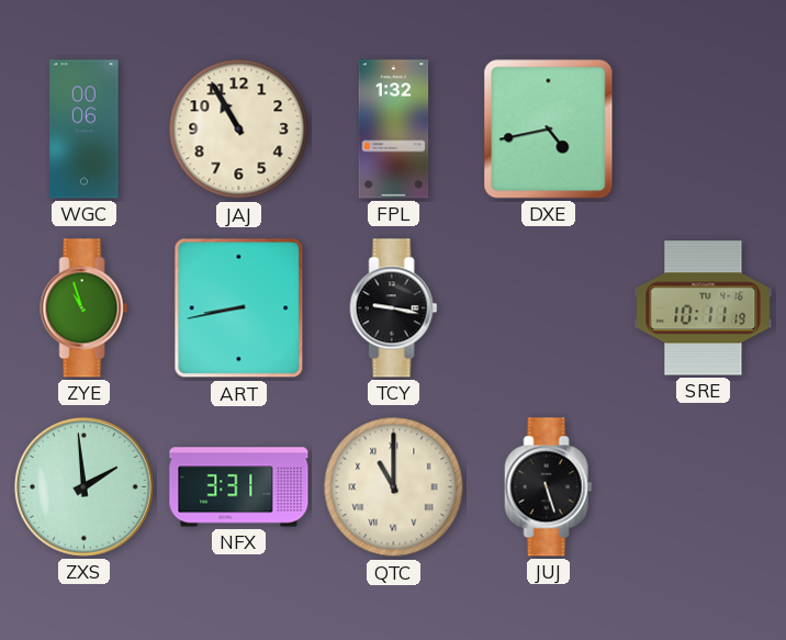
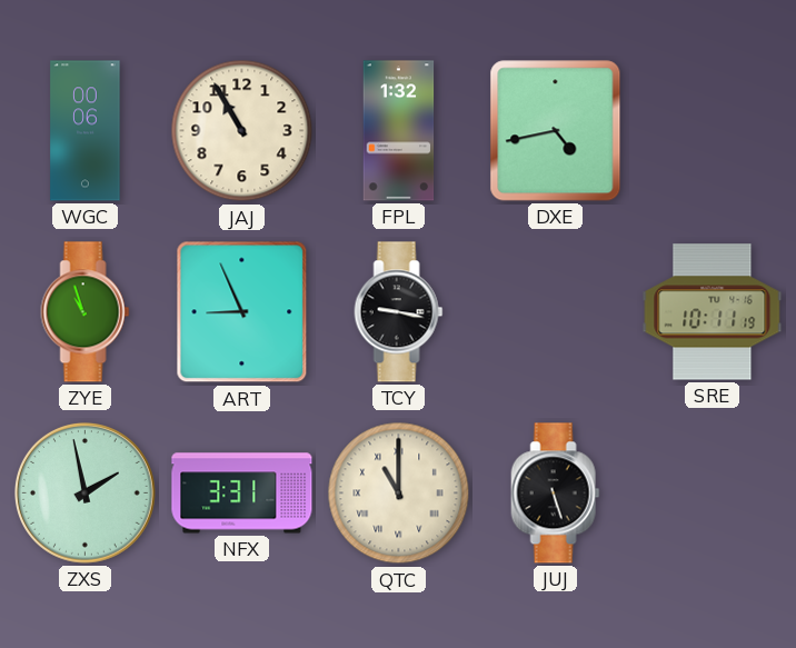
ART: 8:43 -> 8:56 (242, 312)
ZXS: 1:59 -> 1:58 (84, 492)
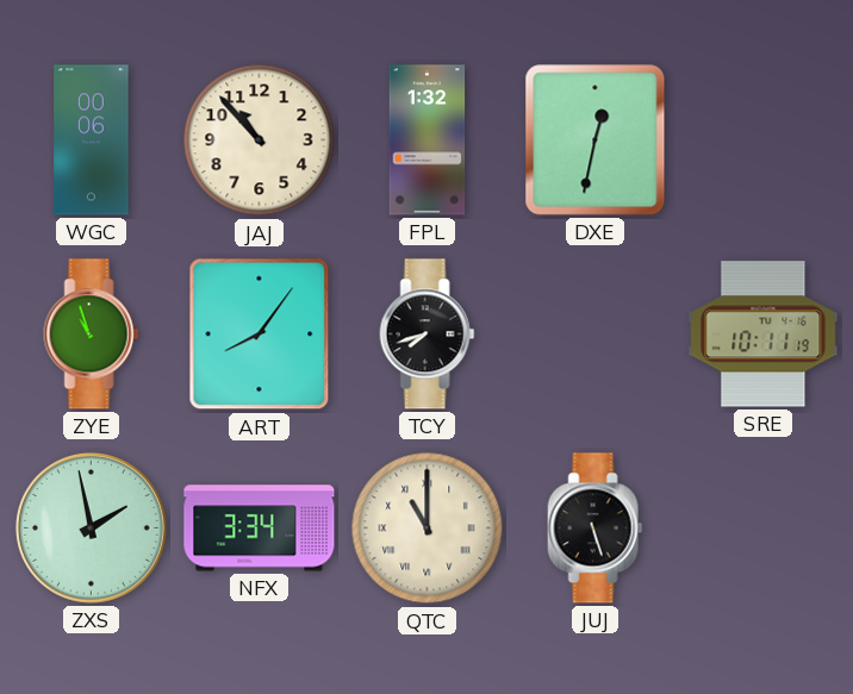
JAJ: 10:55 -> 10:53 (260, 140)
DXE: 4:43 -> 12:32 (596, 140)
ART: 8:56 -> 8:06 (260, 335)
TCY: 9:17 -> 7:42 (428, 335)
NFX: 3:31 -> 3:34 (260, 529)
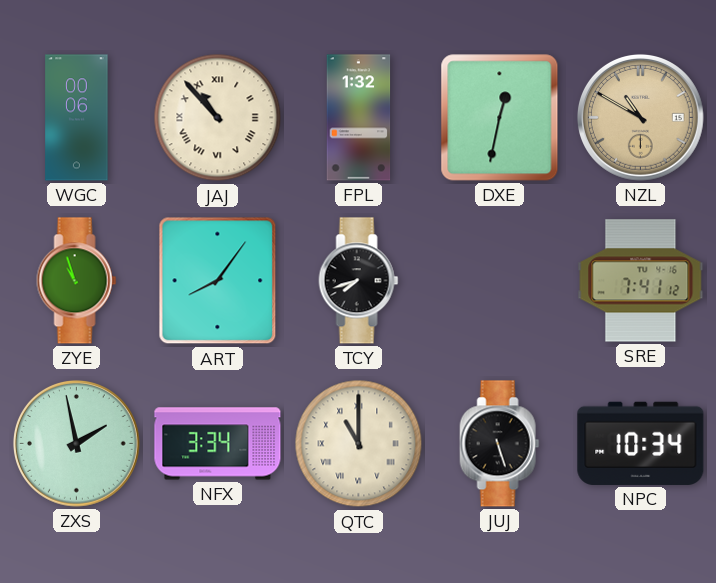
JAJ numerals: Arabic -> Roman (218, 118)
NZL: none -> 10:50 (640, 117)
SRE: 10:11 -> 7:41 (641, 281)
NPC: none -> 10:34 (641, 443)
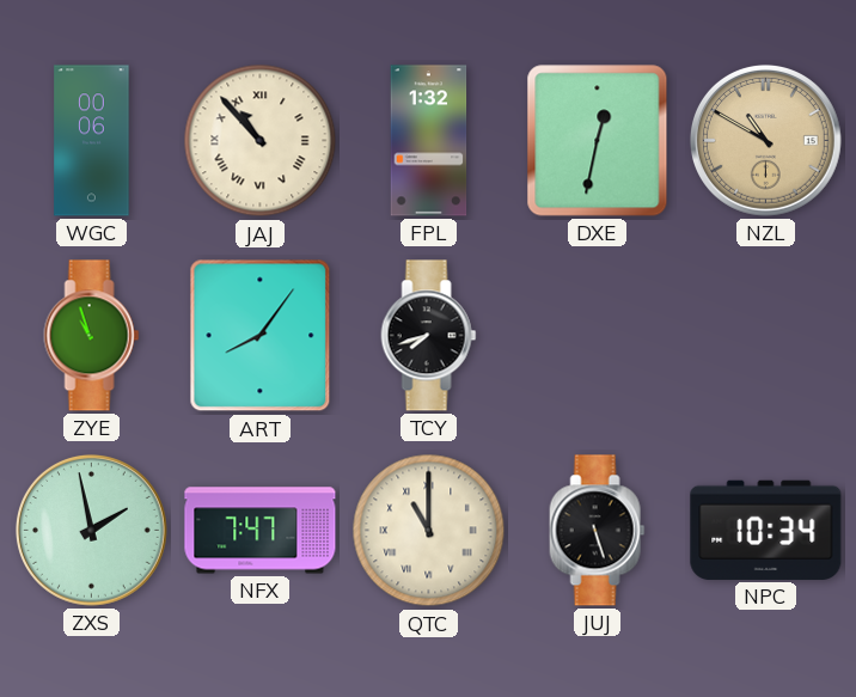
SRE: 7:41 -> none (641, 281)
NFX: 3:34 -> 7:47 (261, 531)
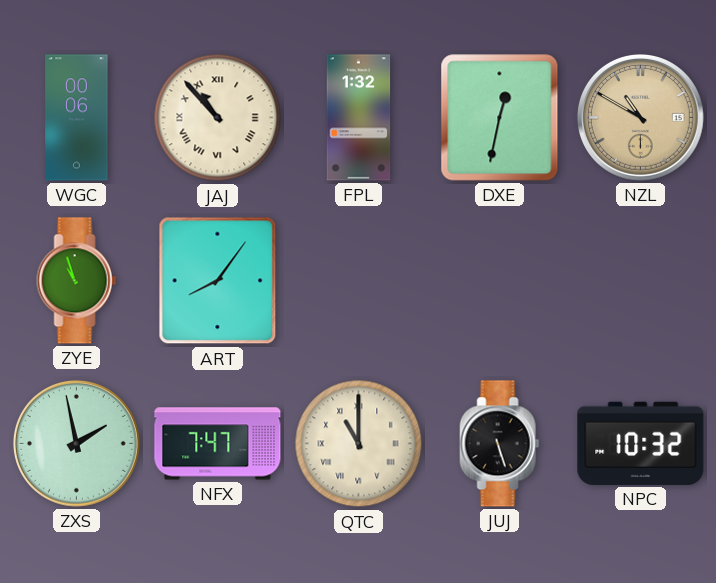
TCY: 7:42 -> none (429, 336)
NPC: 10:34 -> 10:32 (641, 443)
